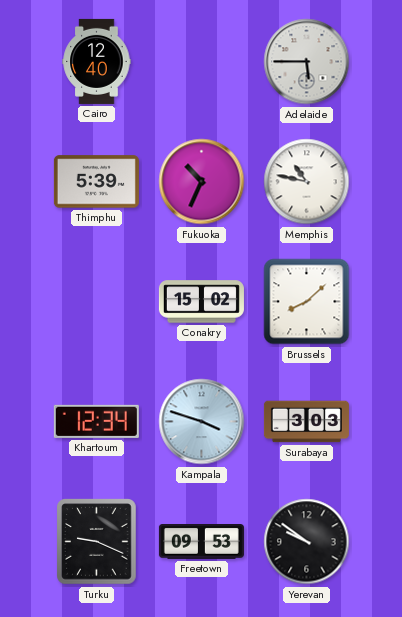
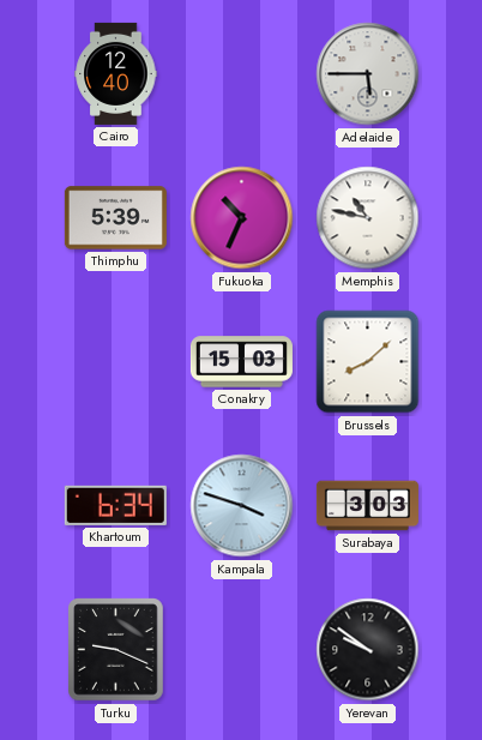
Conakry: 15:02 -> 15:03 (241, 362)
Khartoum: 12:34 -> 6:34 (115, 505)
Freetown: 09:53 -> none (201, 542)
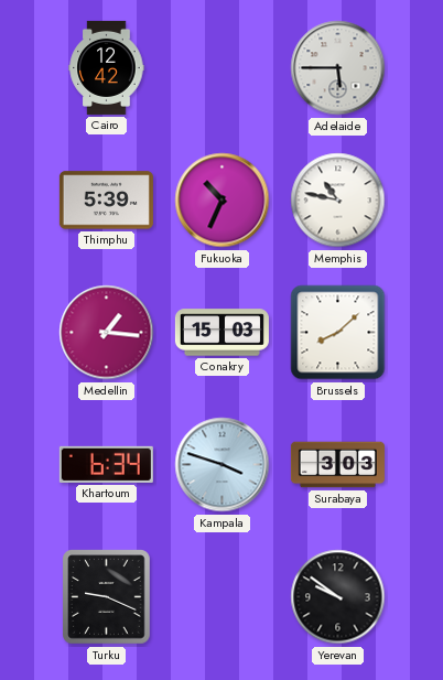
Cairo: 12:40 -> 12:42 (107, 67)
Medellin: none -> 1:16 (107, 333)
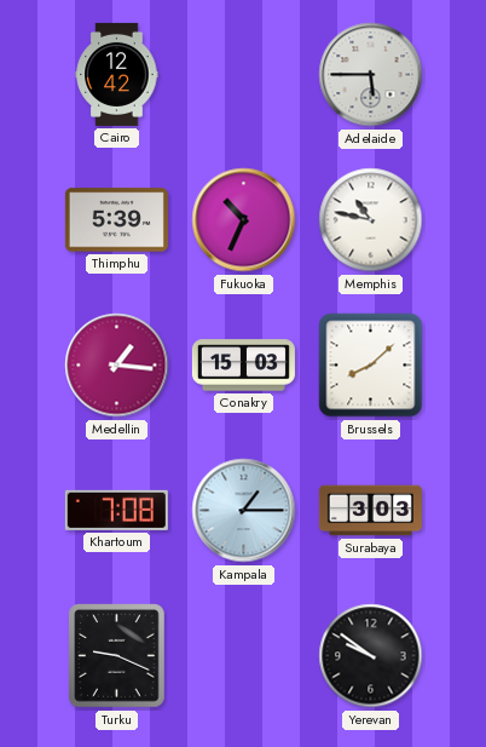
Khartoum: 6:34 -> 7:08 (116, 510)
Kampala: 3:48 -> 1:15 (244, 511)
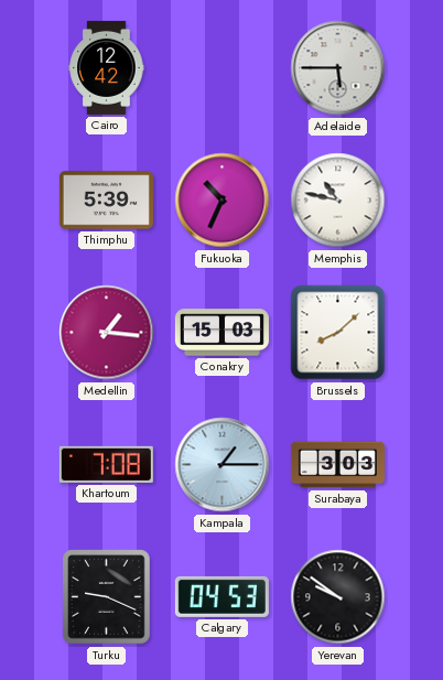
Calgary: none -> 04:53 (221, 596)
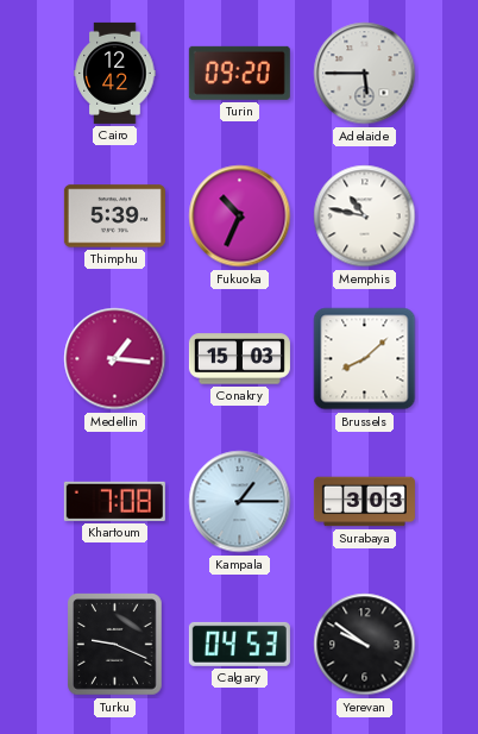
Turin: none -> 09:20 (239, 73)
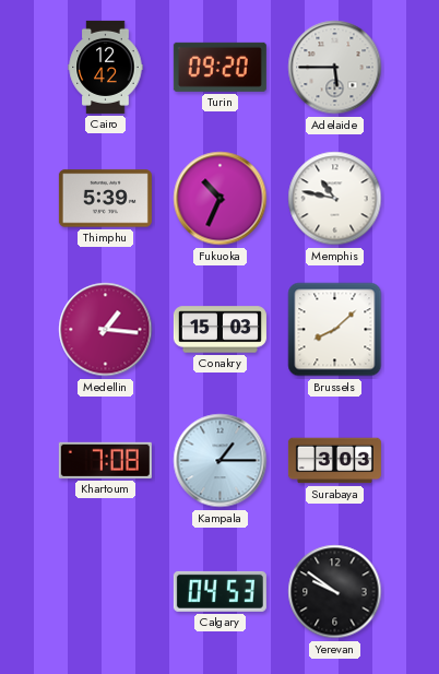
Turku: 9:19 -> none (115, 645)
